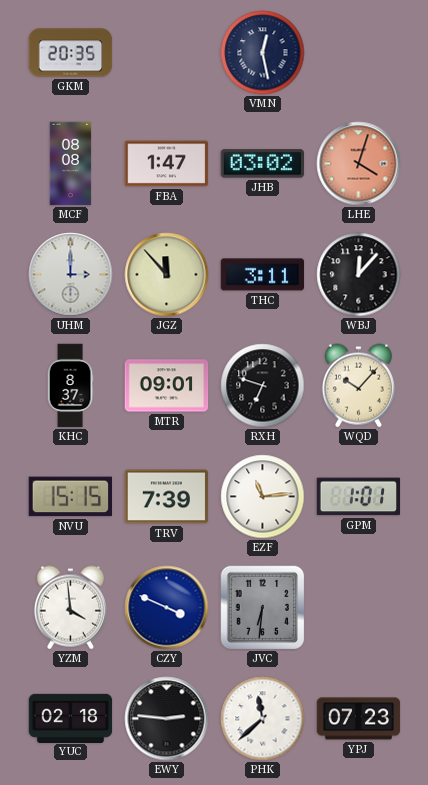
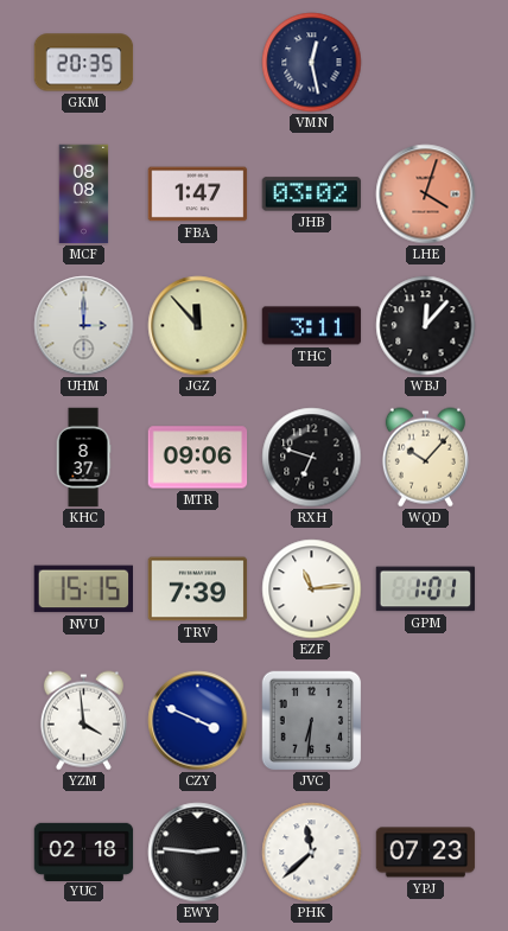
MTR: 09:01 -> 09:06 (198, 458)
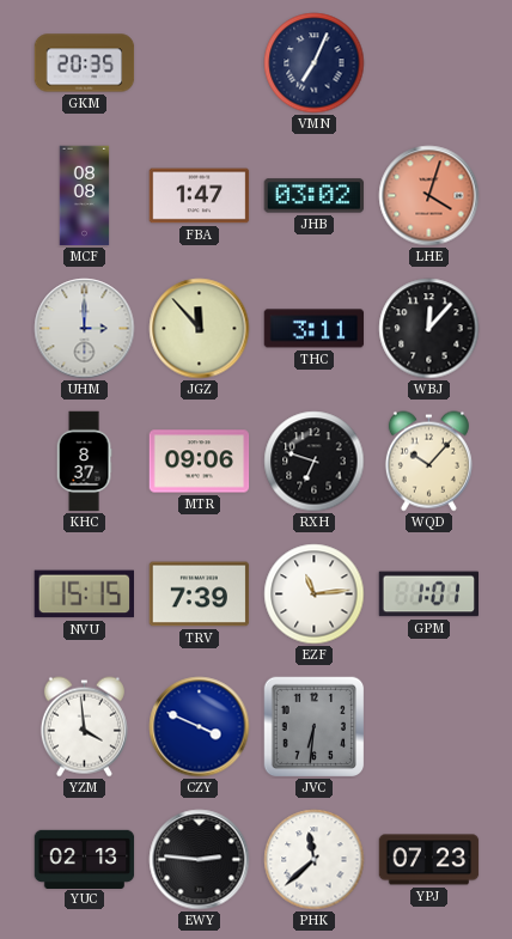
VMN: 12:28 -> 7:04 (315, 63)
YUC: 02:18 -> 02:13 (85, 859)
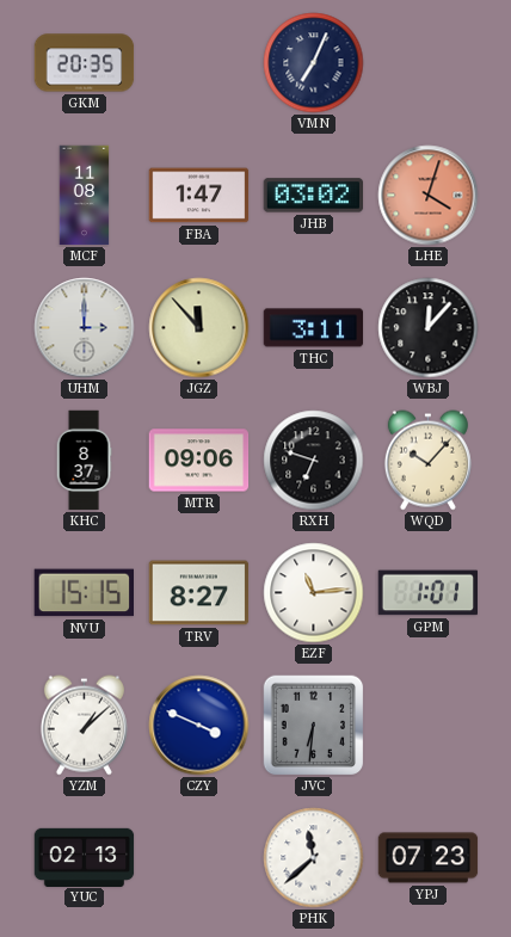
MCF: 08:08 -> 11:08 (85, 196)
TRV: 7:39 -> 8:27 (199, 593)
YZM: 3:59 -> 1:08 (84, 726)
EWY: 2:46 -> none (200, 860)
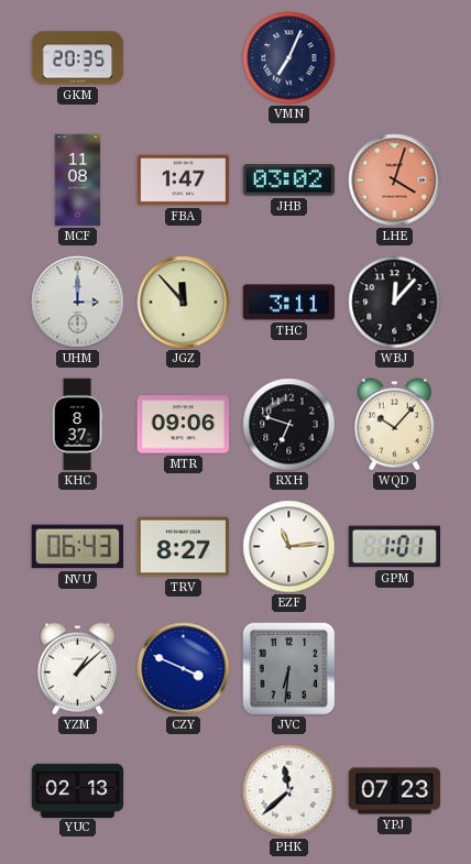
NVU: 15:15 -> 06:43 (77, 547)
